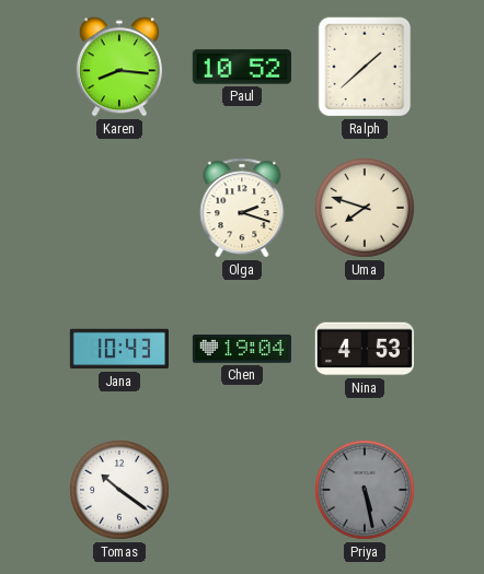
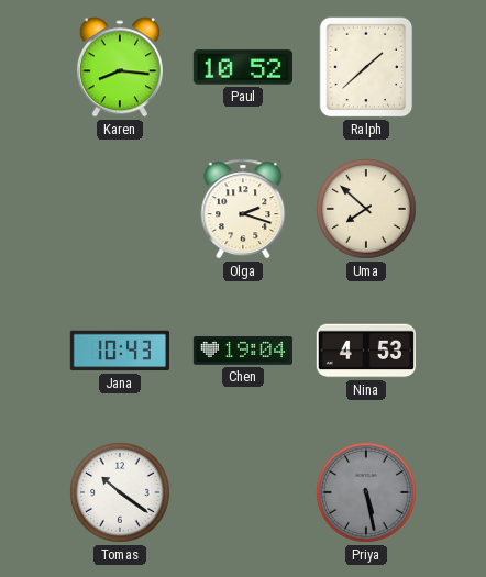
Uma: 7:48 -> 7:52 (366, 209)
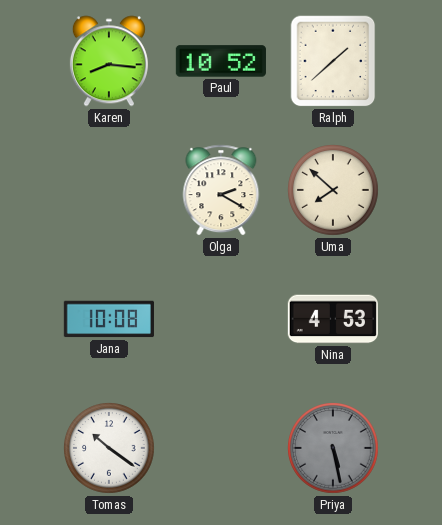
Olga: 2:18 -> 2:20 (221, 190)
Jana: 10:43 -> 10:08 (109, 319)
Chen: 19:04 -> none (242, 351)
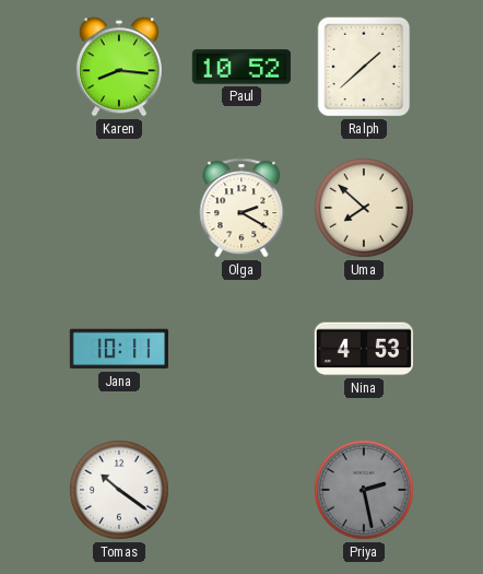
Jana: 10:08 -> 10:11 (119, 349)
Priya: 5:28 -> 2:28 (364, 490)
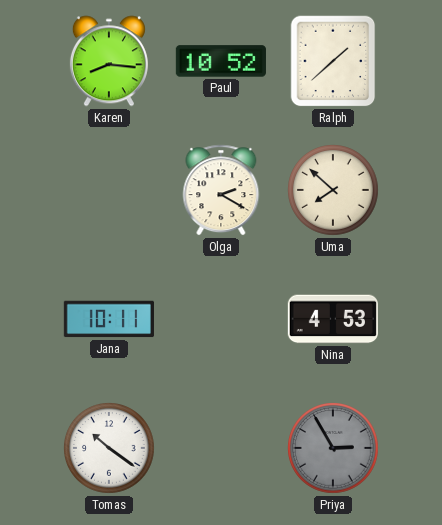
Priya: 2:28 -> 2:55 (333, 448)
